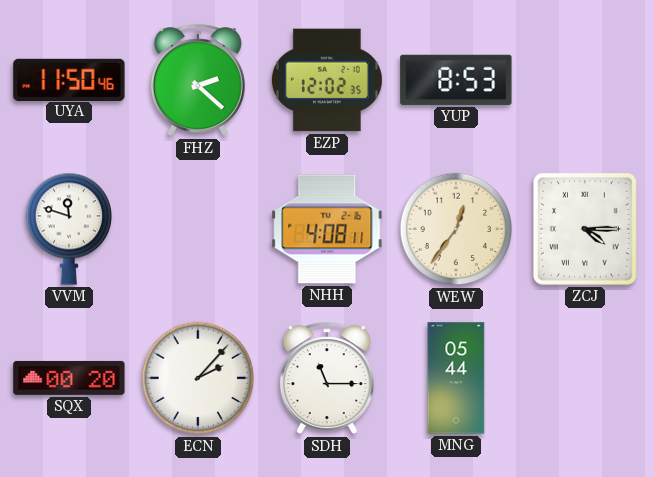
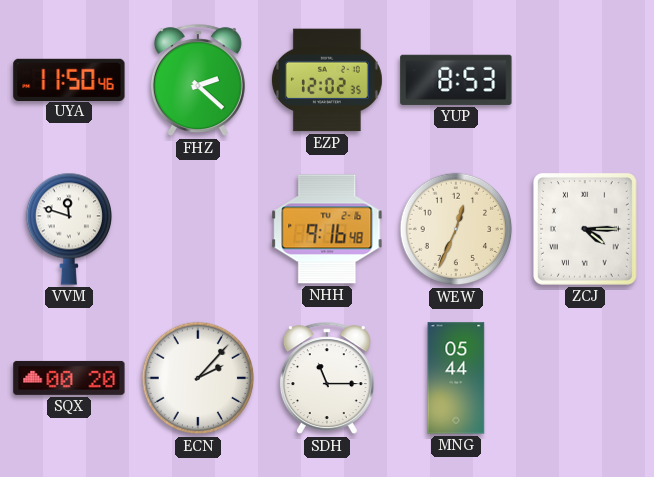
NHH: 4:08 -> 9:16 (327, 229)
WEW: 12:36 -> 12:34 (456, 229)
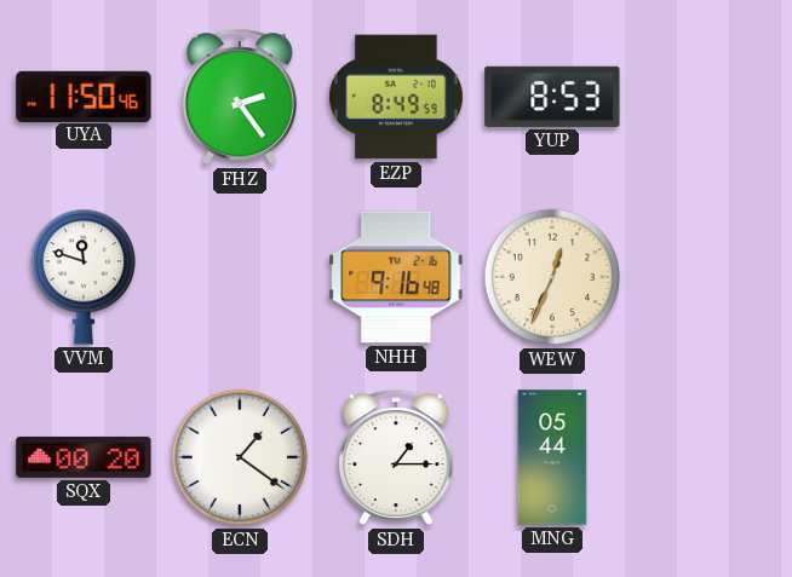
FHZ: 2:22 -> 2:24 (240, 98)
EZP: 12:02 -> 8:49 (396, 97)
ZCJ: 4:15 -> none (585, 229)
ECN: 2:07 -> 1:21 (240, 457)
SDH: 11:15 -> 1:15 (396, 458)
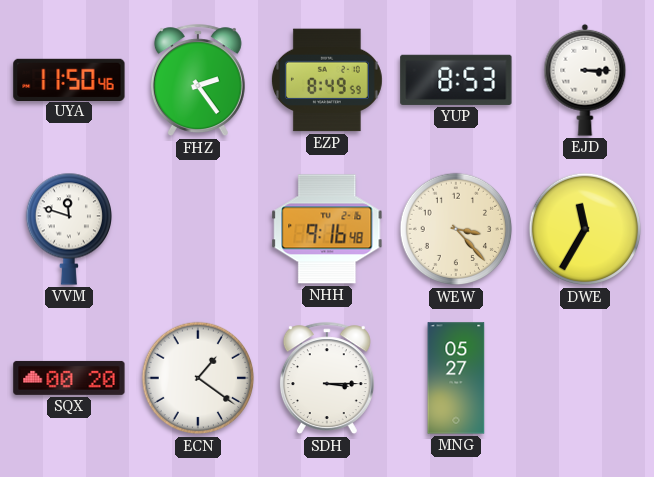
EJD: none -> 3:15 (585, 80)
WEW: 12:34 -> 3:23 (456, 229)
DWE: none -> 11:35 (585, 229)
SDH: 1:15 -> 3:15 (327, 379)
MNG: 05:44 -> 05:27 (456, 378)
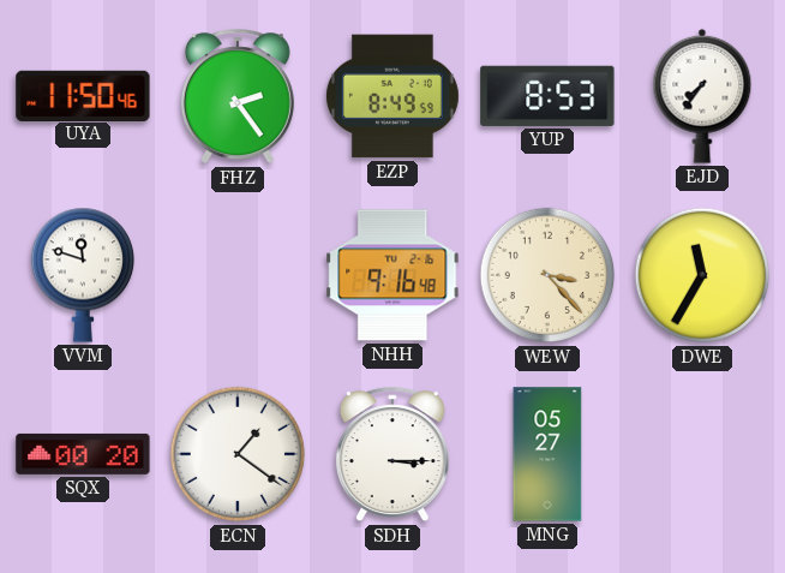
EJD: 3:15 -> 7:36 (702, 96)
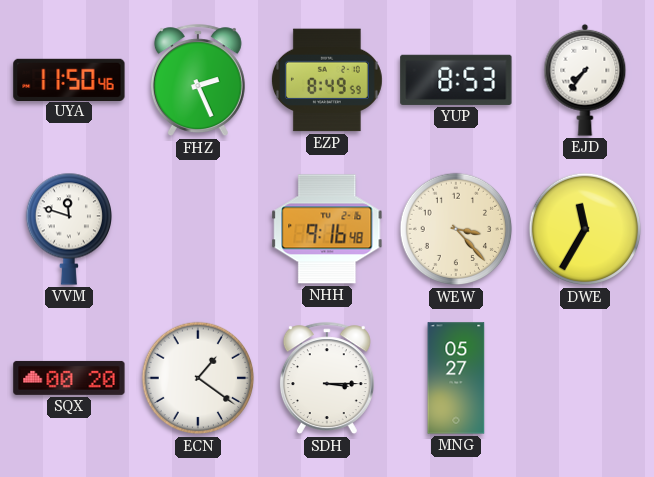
FHZ: 2:24 -> 2:26 (198, 81)
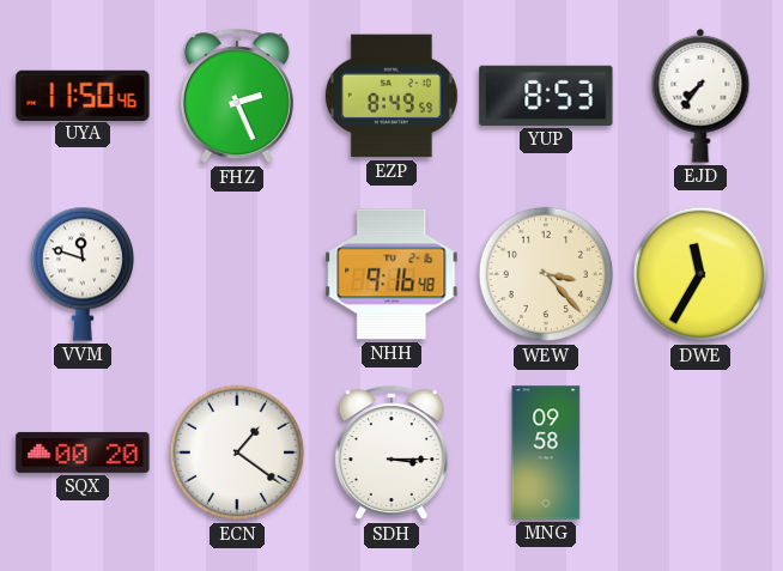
MNG: 05:27 -> 09:58 (546, 452)
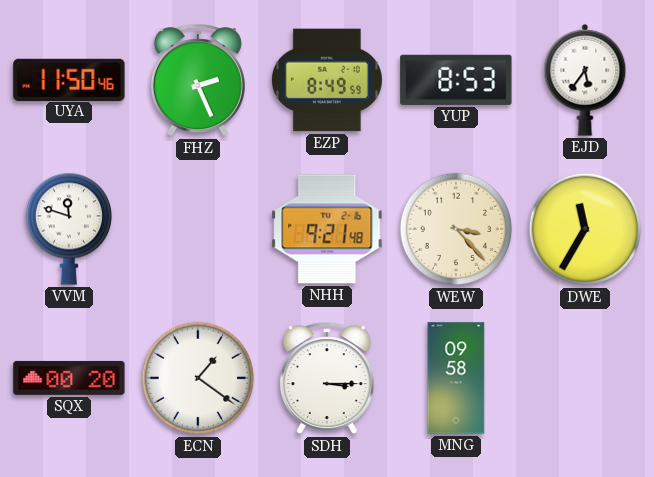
EJD: 7:36 -> 5:36 (585, 80)
NHH: 9:16 -> 9:21 (327, 229)
